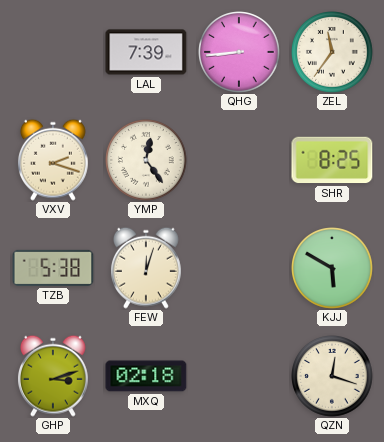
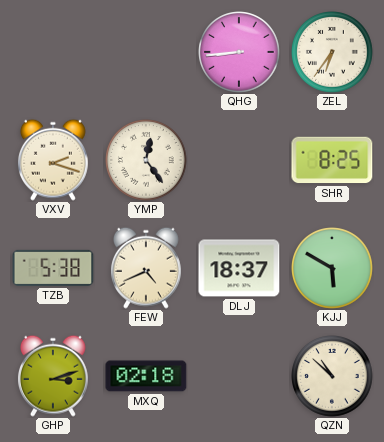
LAL: 7:39 -> none (146, 52)
ZEL: 11:36 -> 6:36 (333, 53)
FEW: 12:03 -> 4:41 (146, 268)
DLJ: none -> 18:37 (239, 268)
QZN: 12:18 -> 10:52 (333, 377)
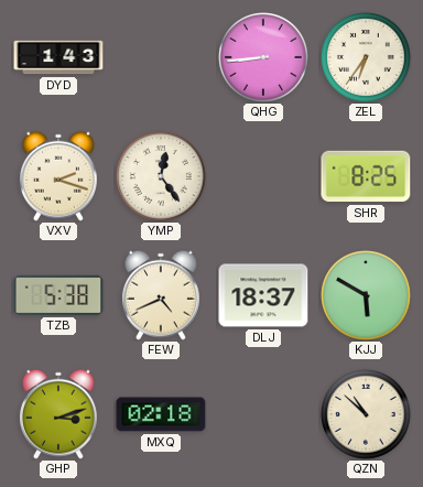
DYD: none -> 1:43 (58, 57)
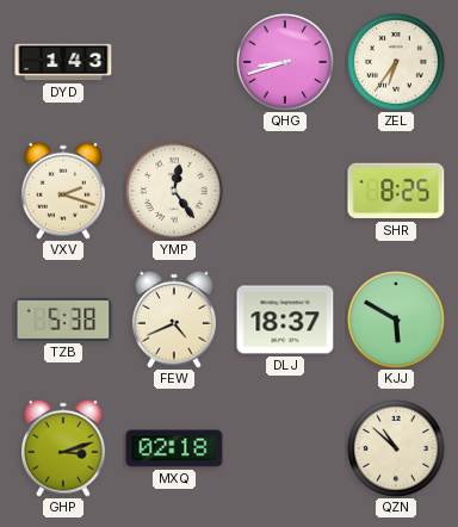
QHG: 8:44 -> 8:42 (286, 63)
